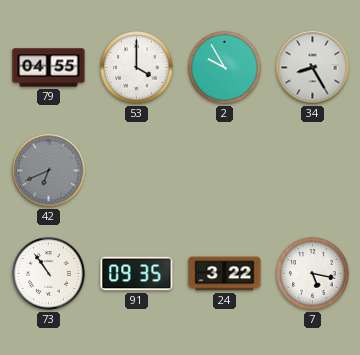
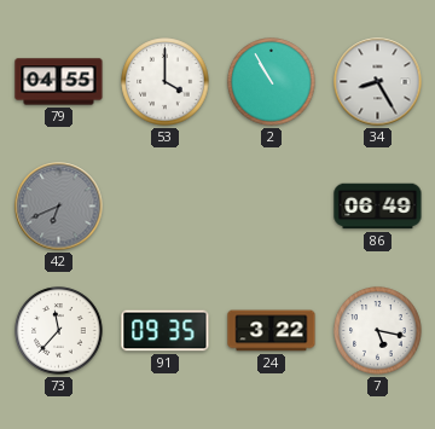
2: 9:55 -> 10:55 (272, 82)
86: none -> 06:49 (378, 207)
73: 10:54 -> 11:37 (59, 331)
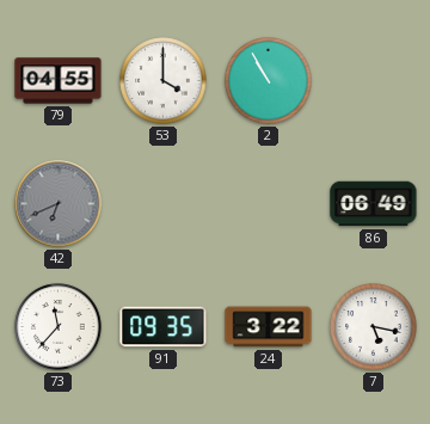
34: 8:25 -> none (378, 82)
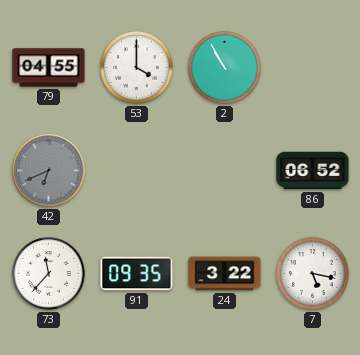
86: 06:49 -> 06:52 (313, 171)
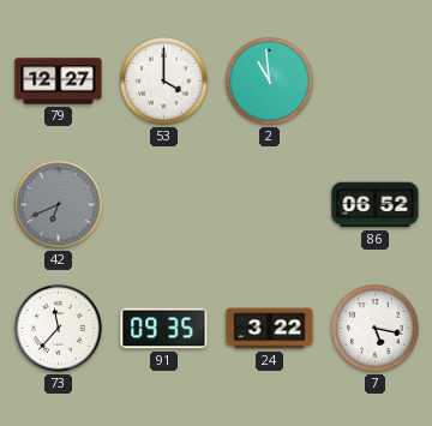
79: 04:55 -> 12:27 (59, 82)
2: 10:55 -> 10:59 (270, 82)
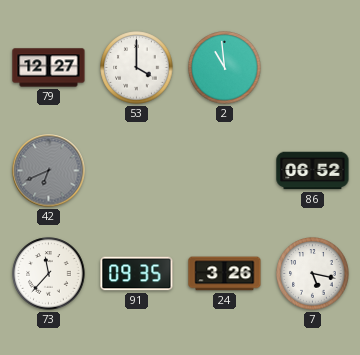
24: 3:22 -> 3:26 (225, 274)
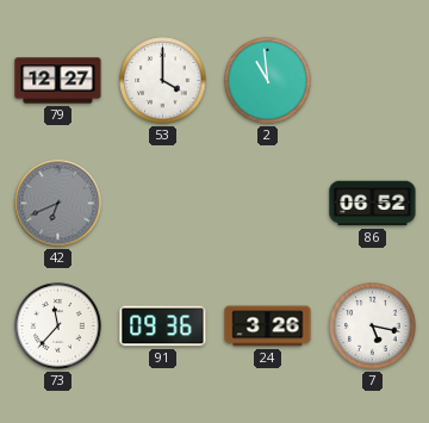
91: 09:35 -> 09:36 (163, 326)
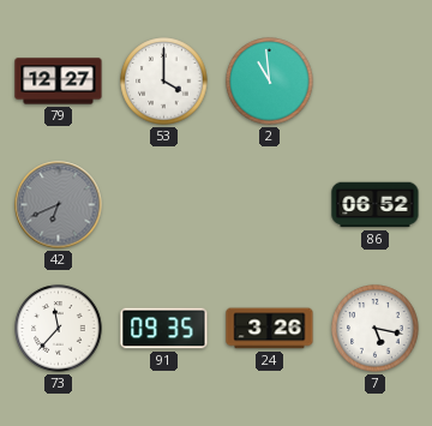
91: 09:36 -> 09:35 (164, 329)
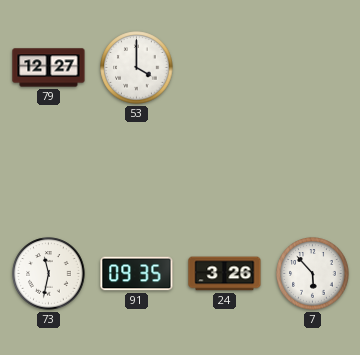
2: 10:59 -> none (270, 82)
42: 6:41 -> none (59, 205)
86: 06:52 -> none (376, 205)
73: 11:37 -> 11:32 (49, 274)
7: 5:17 -> 5:53 (313, 274)
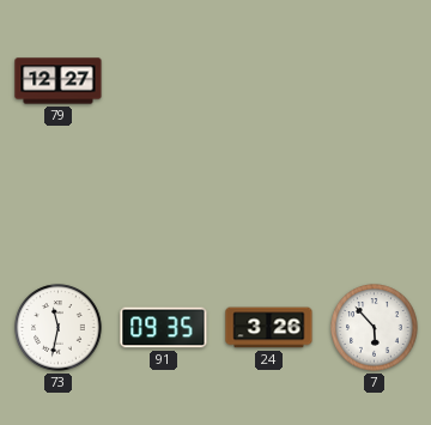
53: 4:00 -> none (137, 68)
